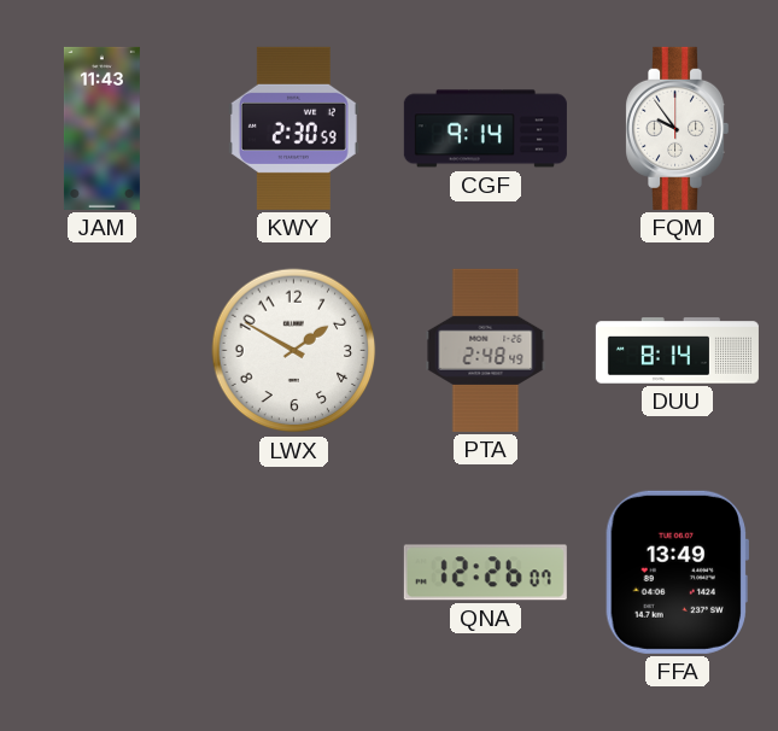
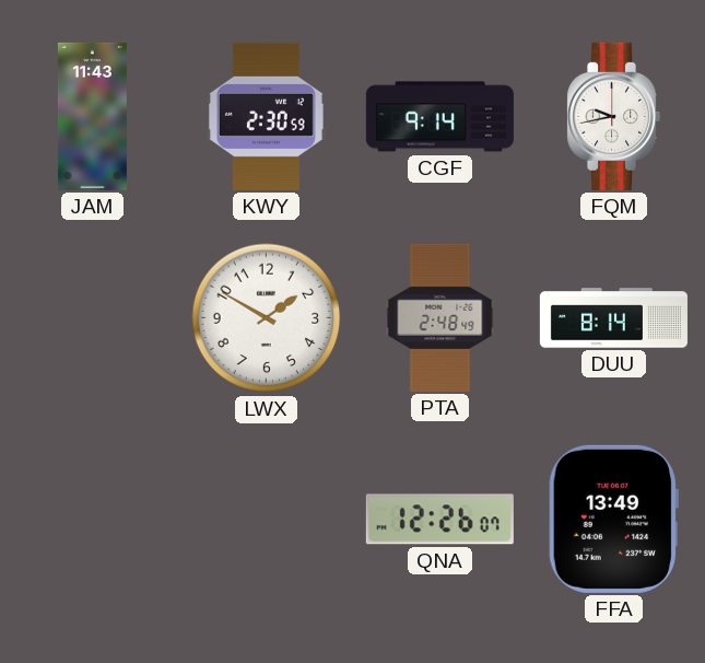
FQM: 9:54 -> 9:43 (614, 116)
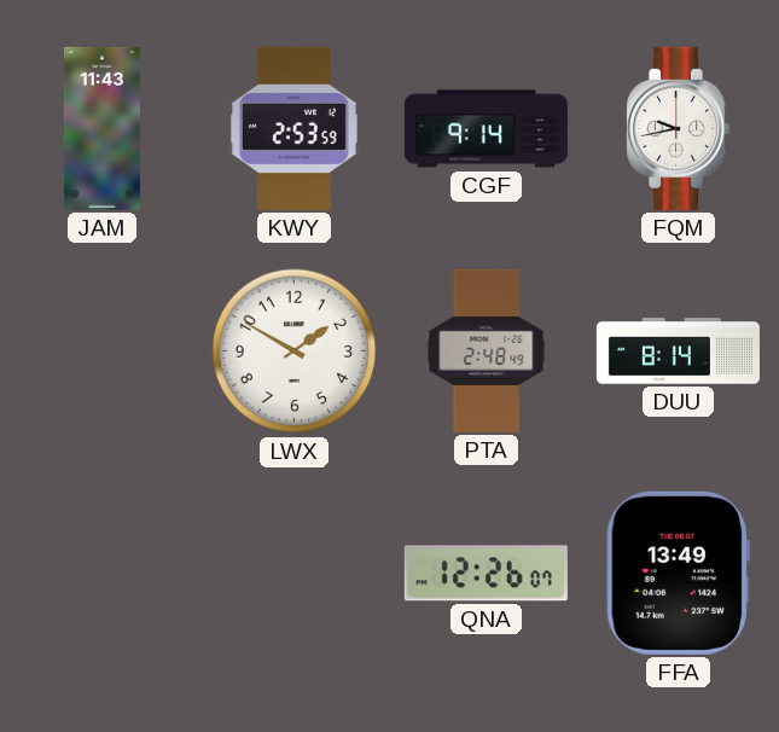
KWY: 2:30 -> 2:53 (293, 128)
